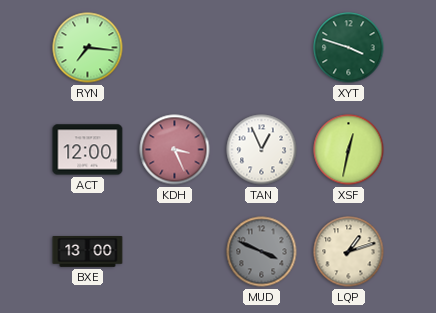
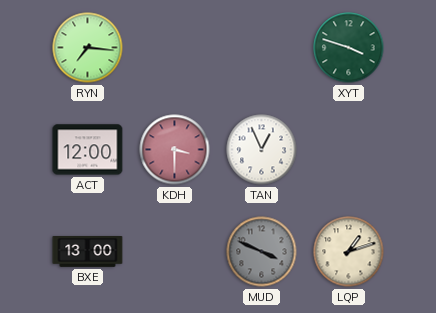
KDH: 3:26 -> 3:30 (175, 150)
XSF: 12:32 -> none (349, 150)
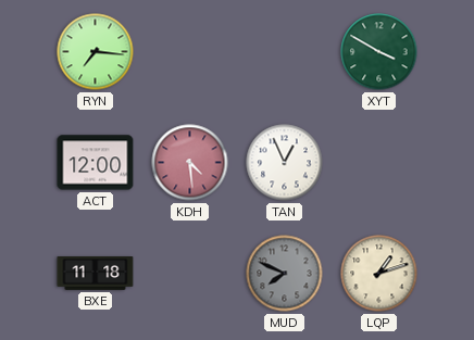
XYT: 3:48 -> 3:50 (379, 52)
KDH: 3:30 -> 4:29 (190, 163)
BXE: 13:00 -> 11:18 (96, 274)
MUD: 3:49 -> 7:49 (285, 274)
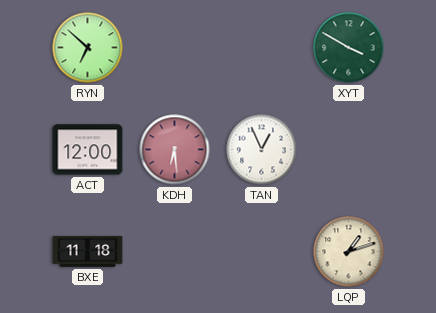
RYN: 7:16 -> 6:52 (88, 48)
KDH: 4:29 -> 6:29 (175, 150)
MUD: 7:49 -> none (285, 274)
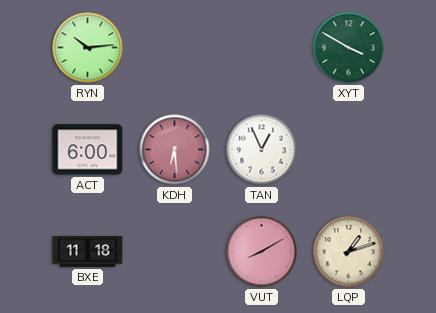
RYN: 6:52 -> 10:14 (88, 48)
ACT: 12:00 -> 6:00 (88, 150)
VUT: none -> 8:10 (262, 252)
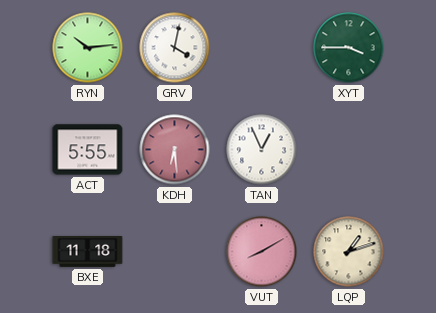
GRV: none -> 4:02 (175, 48)
XYT: 3:50 -> 3:45 (349, 48)
ACT: 6:00 -> 5:55 (88, 150)
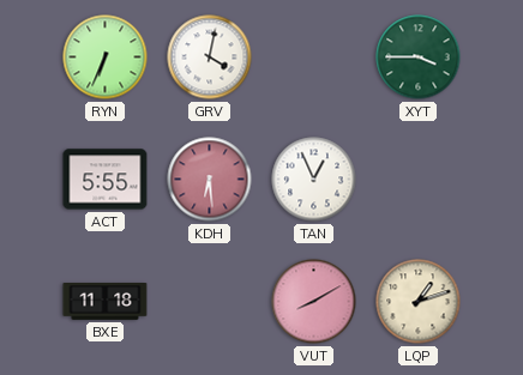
RYN: 10:14 -> 6:34 (106, 58)
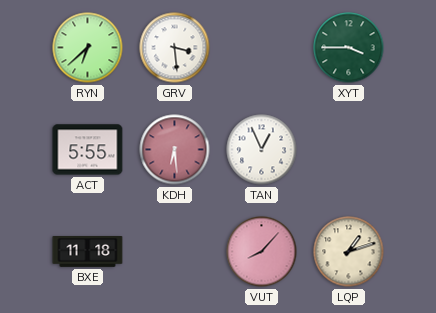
RYN: 6:34 -> 6:38 (88, 48)
GRV: 4:02 -> 3:29 (175, 48)
VUT: 8:10 -> 8:07 (262, 252)
